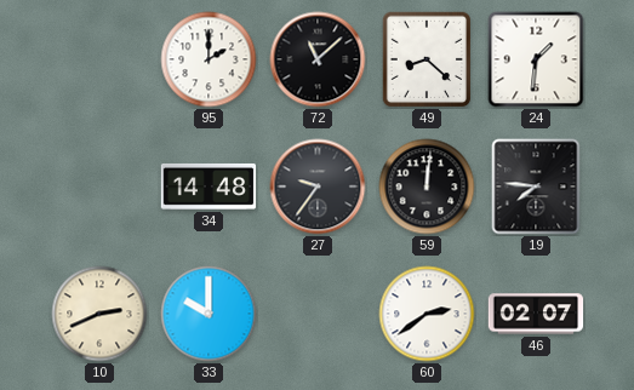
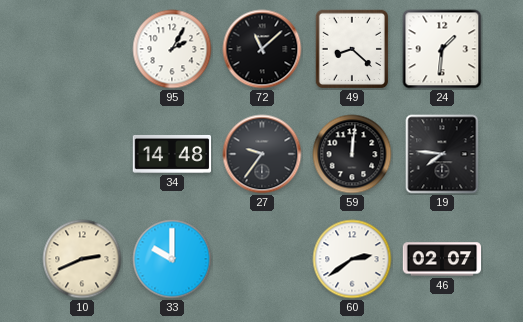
95: 2:00 -> 2:05 (172, 49)
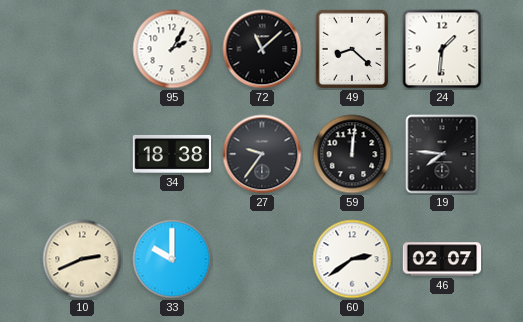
34: 14:48 -> 18:38 (172, 154)
